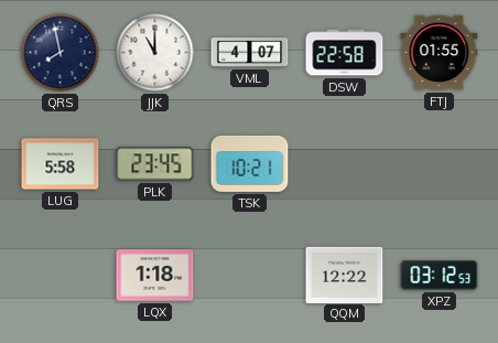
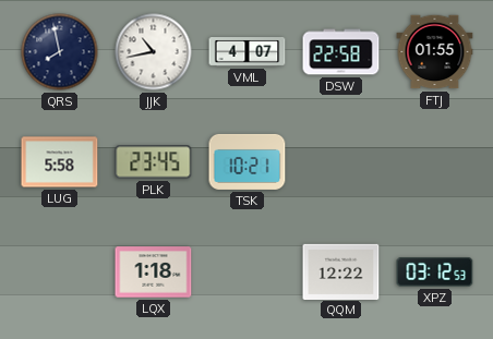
JJK: 11:00 -> 10:43 (154, 52)
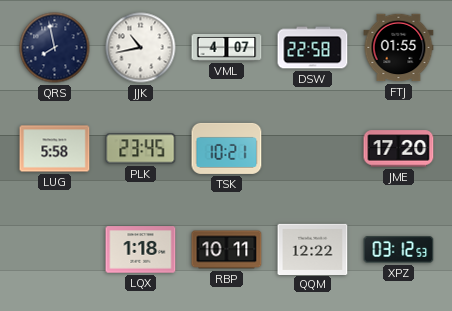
JME: none -> 17:20 (399, 149)
RBP: none -> 10:11 (227, 250)
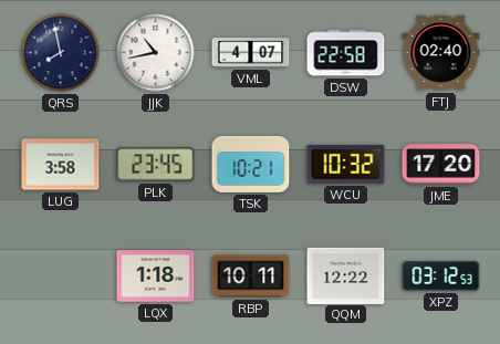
FTJ: 01:55 -> 02:40 (441, 53)
LUG: 5:58 -> 3:58 (61, 165)
WCU: none -> 10:32 (346, 164)
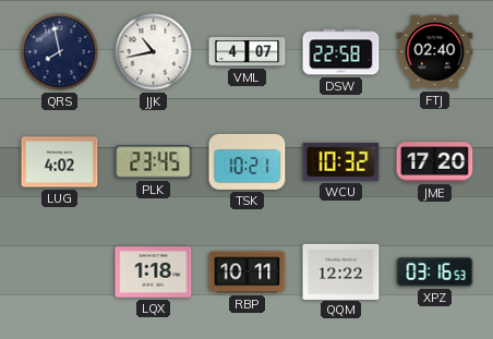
LUG: 3:58 -> 4:02 (60, 162)
XPZ: 03:12 -> 03:16 (435, 273)
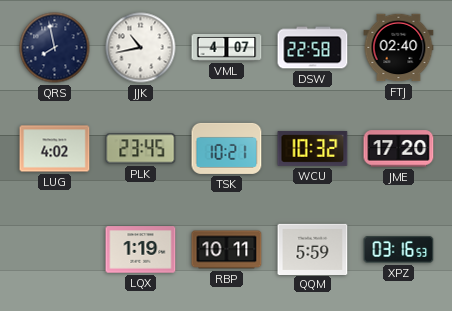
LQX: 1:18 -> 1:19 (141, 250)
QQM: 12:22 -> 5:59 (313, 249)
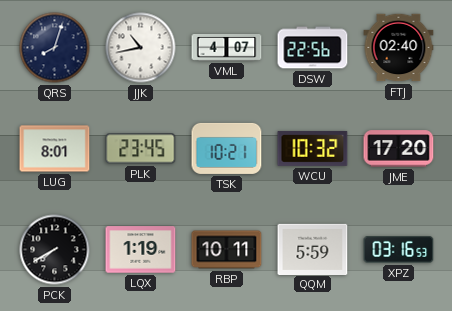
QRS: 7:58 -> 8:03 (55, 48)
DSW: 22:58 -> 22:56 (313, 48)
LUG: 4:02 -> 8:01 (55, 149)
PCK: none -> 7:40 (55, 250)
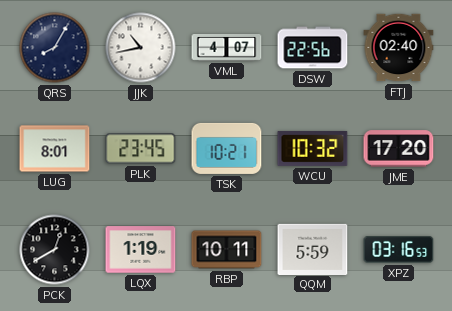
QRS: 8:03 -> 8:05 (55, 48)
PCK: 7:40 -> 12:40 (55, 250)
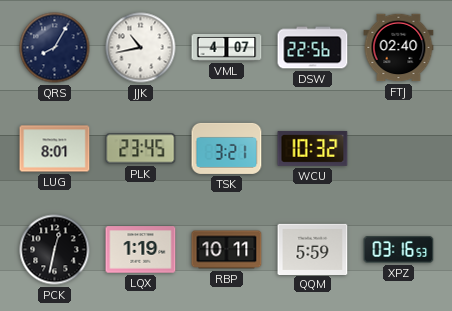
TSK: 10:21 -> 3:21 (227, 148)
JME: 17:20 -> none (399, 149)
PCK: 12:40 -> 12:32 (55, 250)
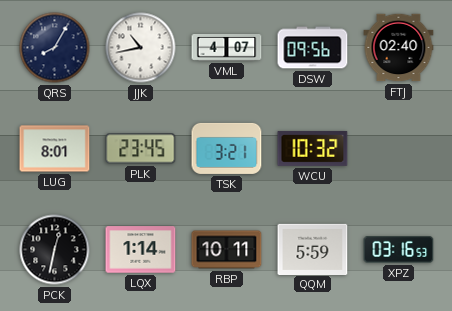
DSW: 22:56 -> 09:56 (313, 48)
LQX: 1:19 -> 1:14 (141, 250)
